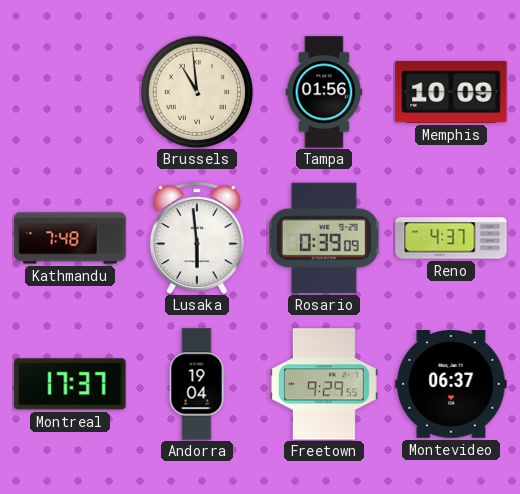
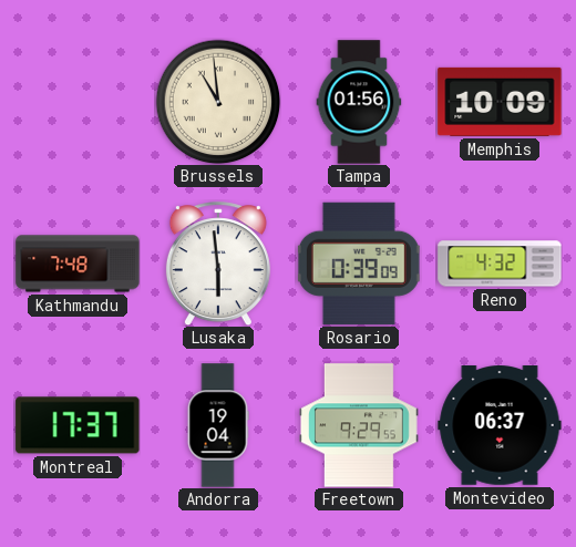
Reno: 4:37 -> 4:32 (500, 264)
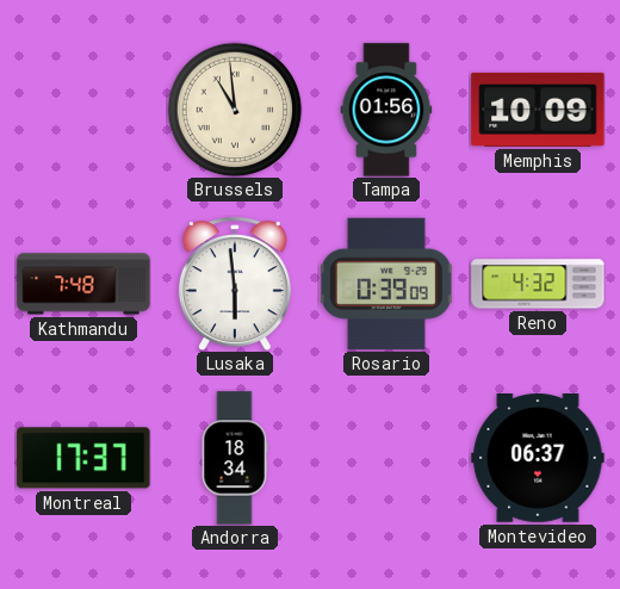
Andorra: 19:04 -> 18:34 (235, 458)
Freetown: 9:29 -> none (360, 425)
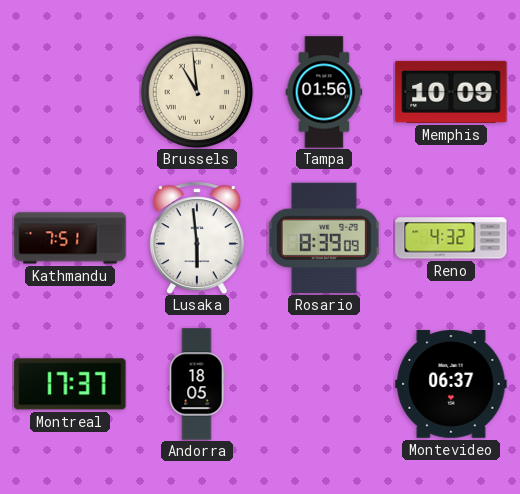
Kathmandu: 7:48 -> 7:51 (70, 238)
Rosario: 0:39 -> 8:39 (324, 238)
Andorra: 18:34 -> 18:05 (197, 384)
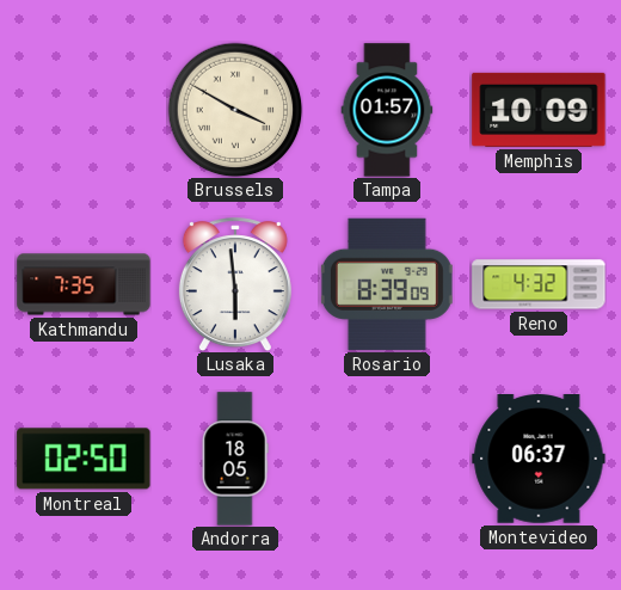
Brussels: 10:59 -> 3:50 (235, 110)
Tampa: 01:56 -> 01:57 (387, 110)
Kathmandu: 7:51 -> 7:35 (84, 284)
Montreal: 17:37 -> 02:50 (84, 459)
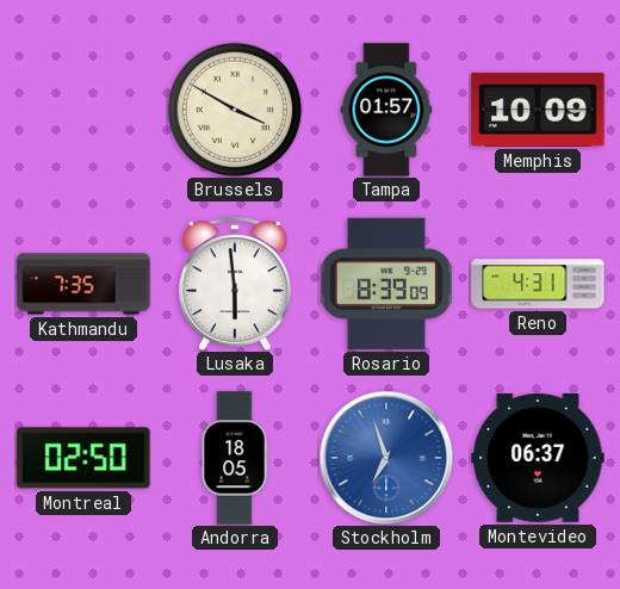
Reno: 4:32 -> 4:31 (538, 284)
Stockholm: none -> 6:57 (386, 458)
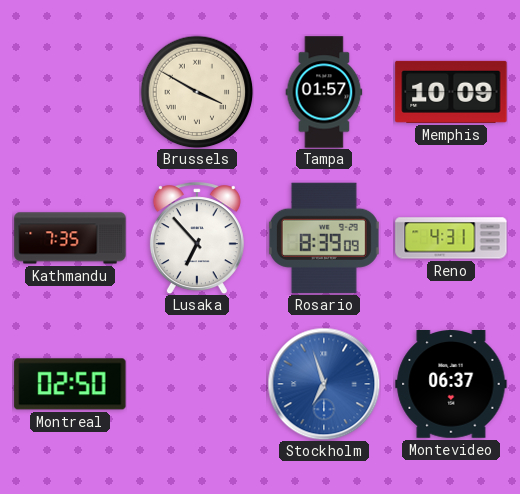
Lusaka: 5:59 -> 6:53 (197, 238)
Andorra: 18:05 -> none (235, 458)
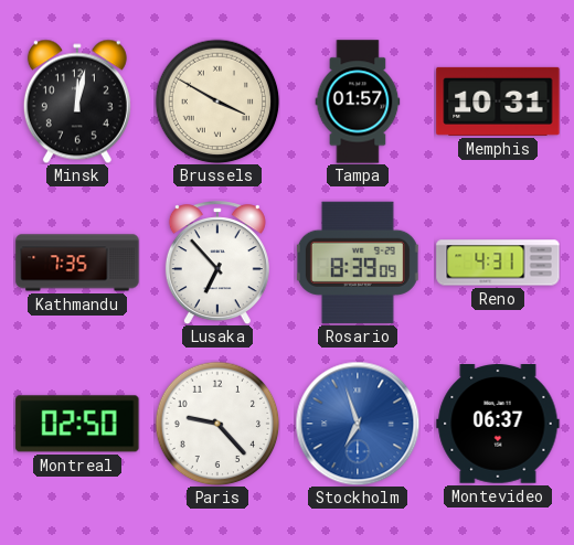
Minsk: none -> 12:02 (77, 101)
Memphis: 10:09 -> 10:31 (498, 101)
Paris: none -> 9:23 (217, 424)
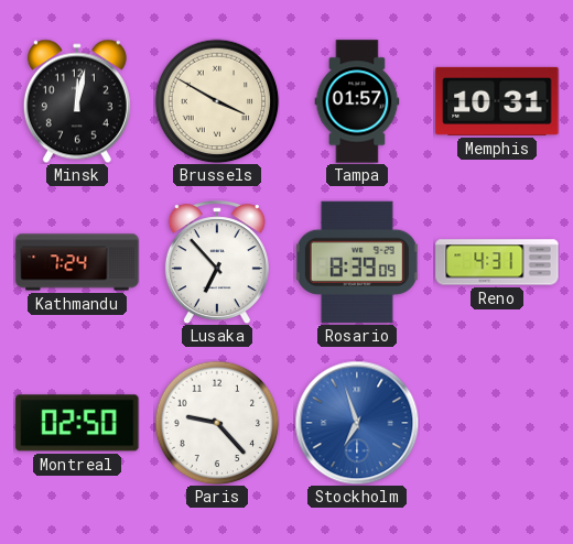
Kathmandu: 7:35 -> 7:24 (77, 262)
Montevideo: 06:37 -> none (498, 424)
